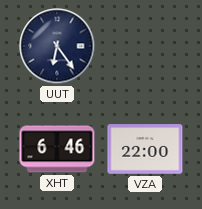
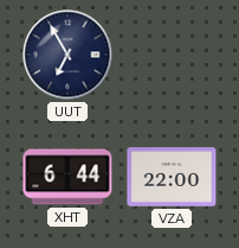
UUT: 6:24 -> 6:55 (67, 55)
XHT: 6:46 -> 6:44 (67, 177)
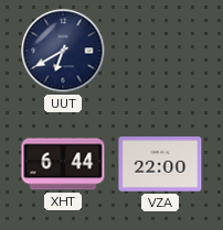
UUT: 6:55 -> 6:40 (63, 51)
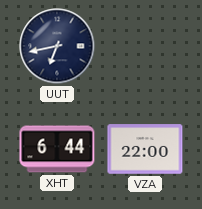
UUT: 6:40 -> 6:43 (57, 46)
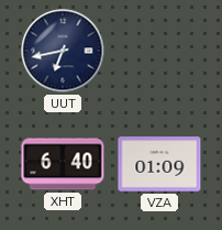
XHT: 6:44 -> 6:40 (63, 164)
VZA: 22:00 -> 01:09 (159, 164)
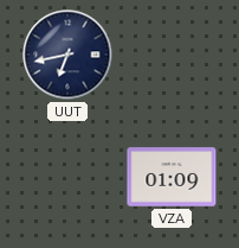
XHT: 6:40 -> none (63, 164)
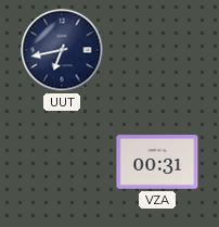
VZA: 01:09 -> 00:31 (157, 162)
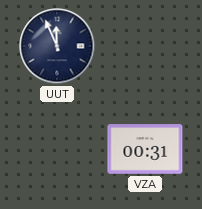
UUT: 6:43 -> 11:56 (57, 46)
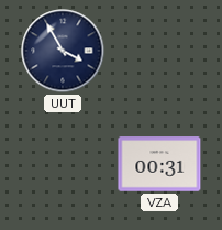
UUT: 11:56 -> 3:55 (63, 51)
